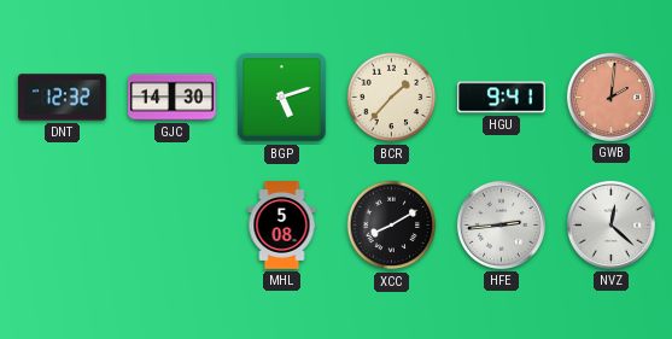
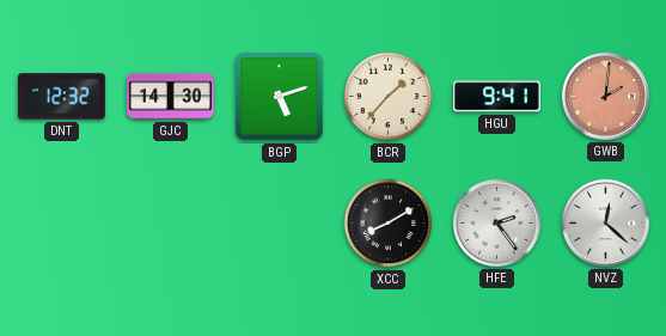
MHL: 5:08 -> none (282, 226)
HFE: 2:44 -> 2:24 (496, 222)
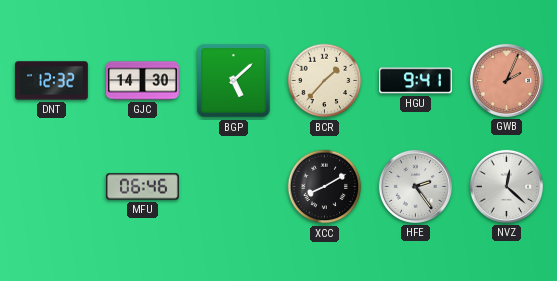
BGP: 5:12 -> 5:08 (234, 81)
GWB: 2:01 -> 2:04 (506, 80)
MFU: none -> 06:46 (143, 187)
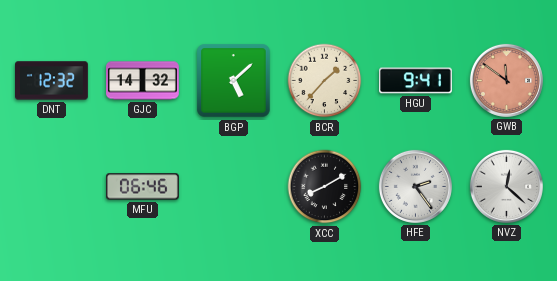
GJC: 14:30 -> 14:32 (143, 81)
GWB: 2:04 -> 11:51 (506, 80)
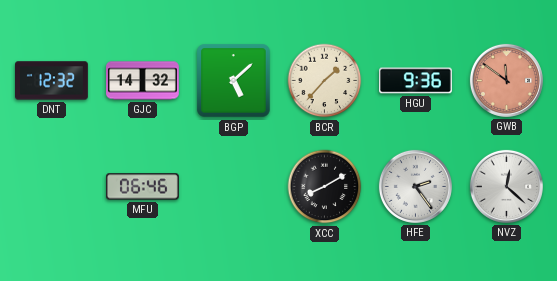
HGU: 9:41 -> 9:36 (416, 81)
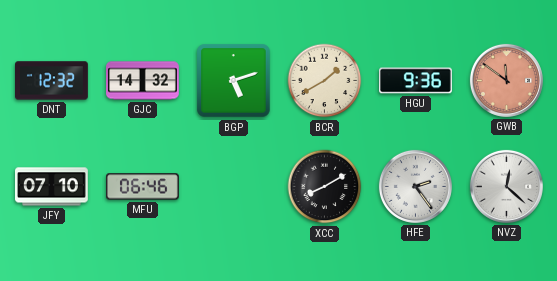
BGP: 5:08 -> 5:12 (234, 81)
BCR: 1:37 -> 1:40 (325, 81)
JFY: none -> 07:10 (52, 187)
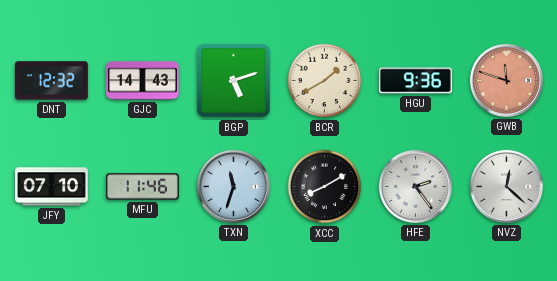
GJC: 14:32 -> 14:43 (143, 81)
GWB: 11:51 -> 11:48 (506, 80)
MFU: 06:46 -> 11:46 (143, 187)
TXN: none -> 11:33 (233, 186)
